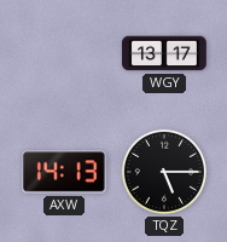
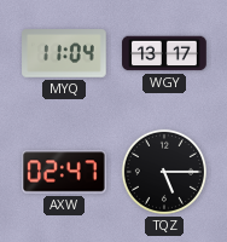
MYQ: none -> 11:04 (64, 53)
AXW: 14:13 -> 02:47 (65, 172)
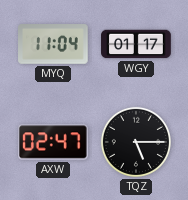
WGY: 13:17 -> 01:17 (136, 44)
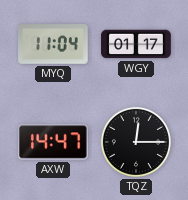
AXW: 02:47 -> 14:47 (54, 142)
TQZ: 5:15 -> 12:15 (136, 142)
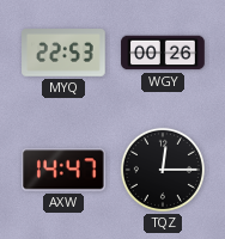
MYQ: 11:04 -> 22:53 (63, 53)
WGY: 01:17 -> 00:26 (163, 53)
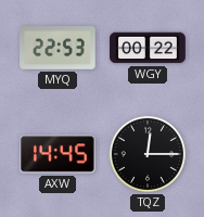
WGY: 00:26 -> 00:22 (148, 48)
AXW: 14:47 -> 14:45 (59, 154)
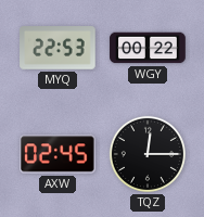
AXW: 14:45 -> 02:45 (59, 154)
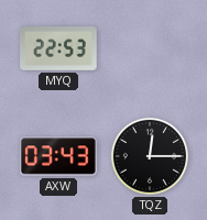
WGY: 00:22 -> none (148, 48)
AXW: 02:45 -> 03:43 (59, 156)
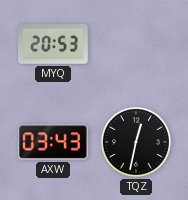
MYQ: 22:53 -> 20:53 (53, 44)
TQZ: 12:15 -> 12:32 (136, 142)
